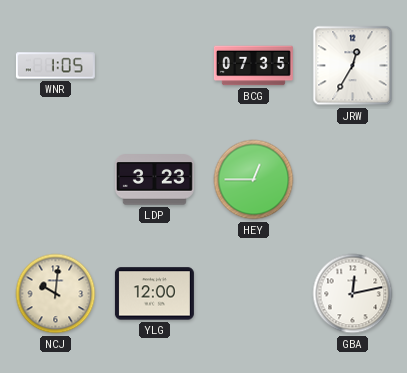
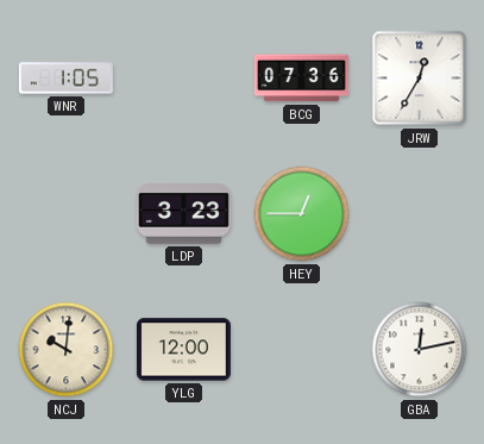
BCG: 07:35 -> 07:36 (301, 79)
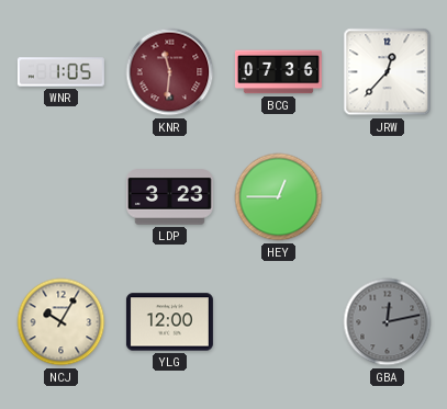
KNR: none -> 11:31 (170, 72)
JRW: 12:35 -> 12:37 (388, 72)
NCJ: 10:01 -> 10:05 (62, 322)
GBA dial: white -> grey (388, 322)
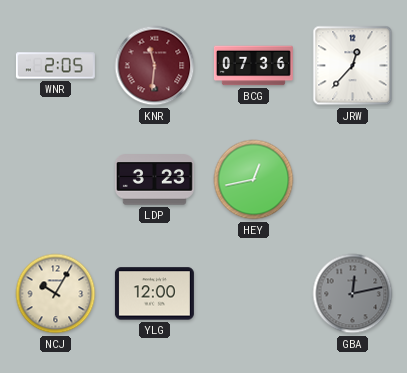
WNR: 1:05 -> 2:05 (55, 66)
HEY: 12:45 -> 12:43 (254, 180)
